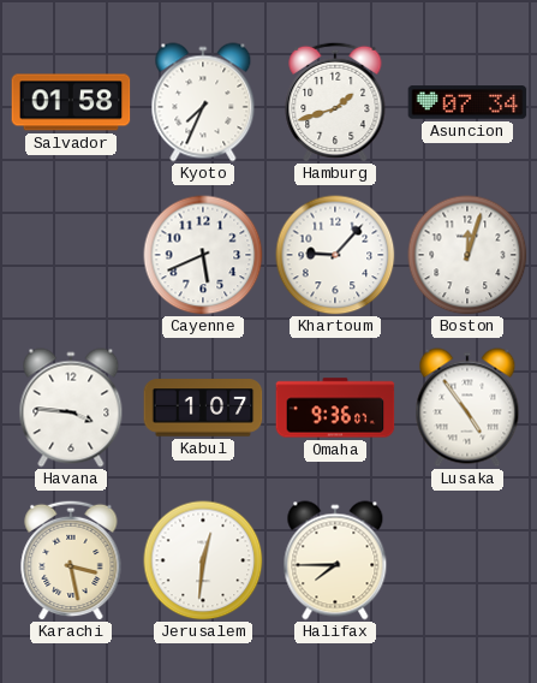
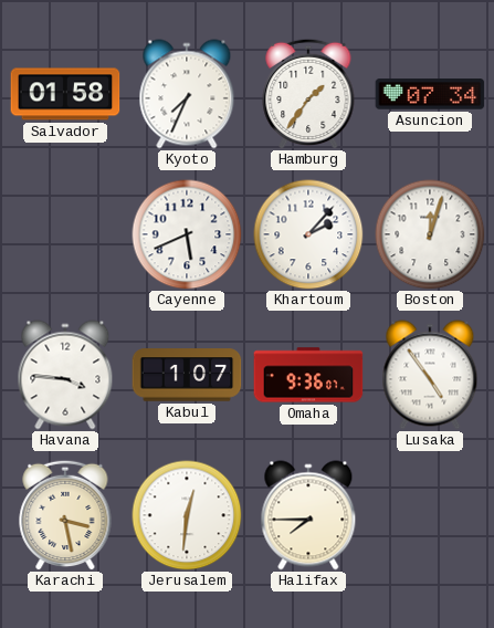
Hamburg: 1:42 -> 1:36 (308, 94)
Khartoum: 9:07 -> 2:07 (308, 234)
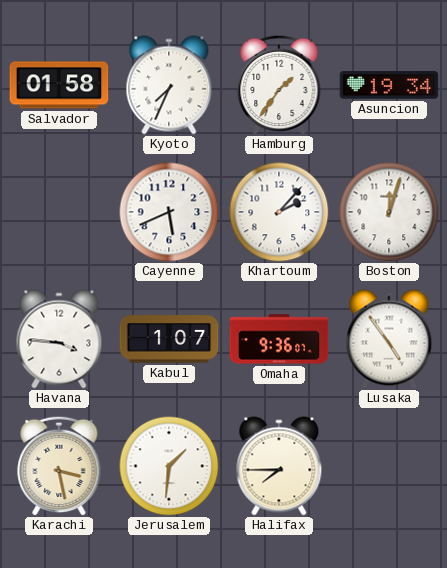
Asuncion: 07:34 -> 19:34 (389, 85)
Jerusalem: 12:31 -> 1:31 (169, 466)
